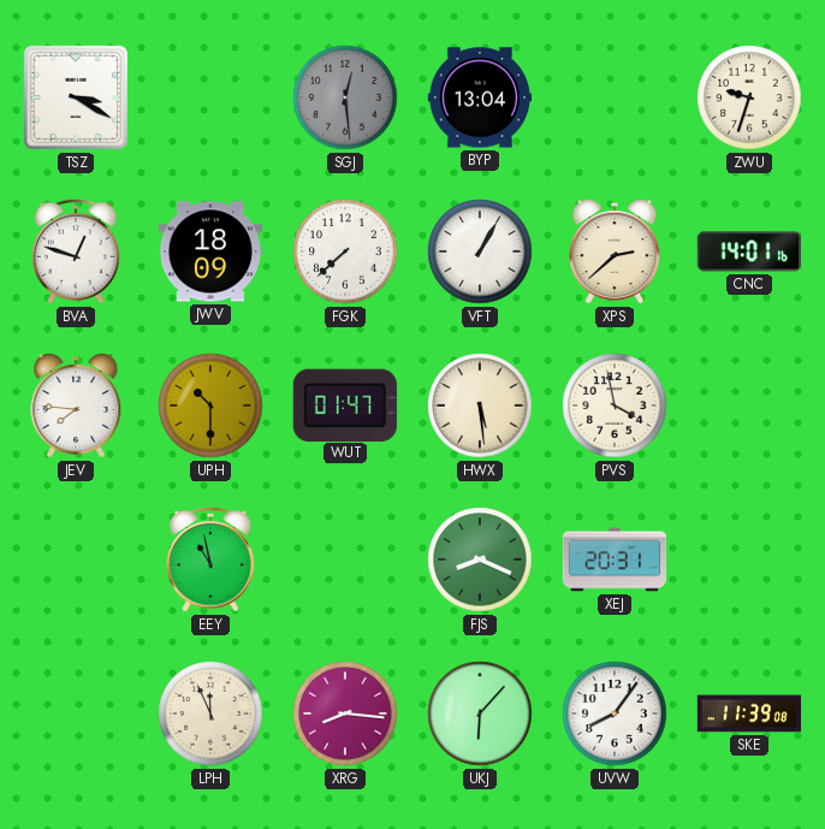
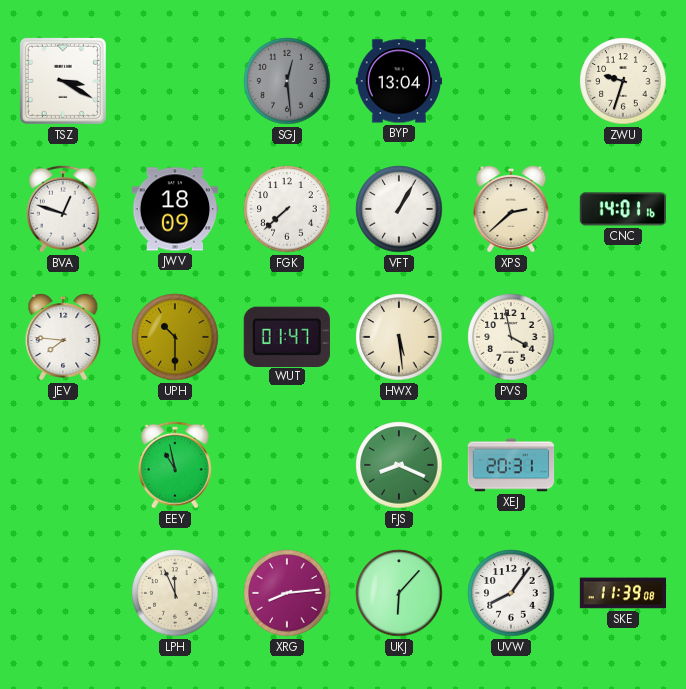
XRG: 8:16 -> 8:14 (287, 593)
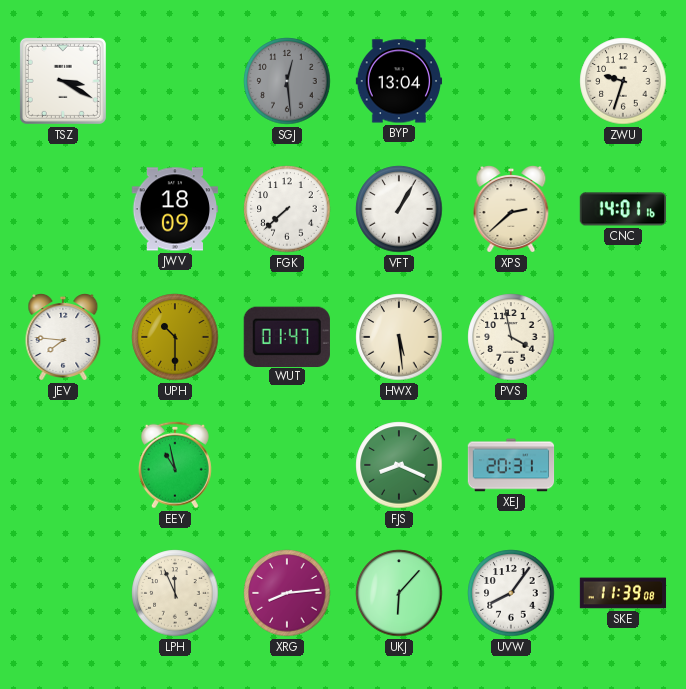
BVA: 12:48 -> none (63, 209)
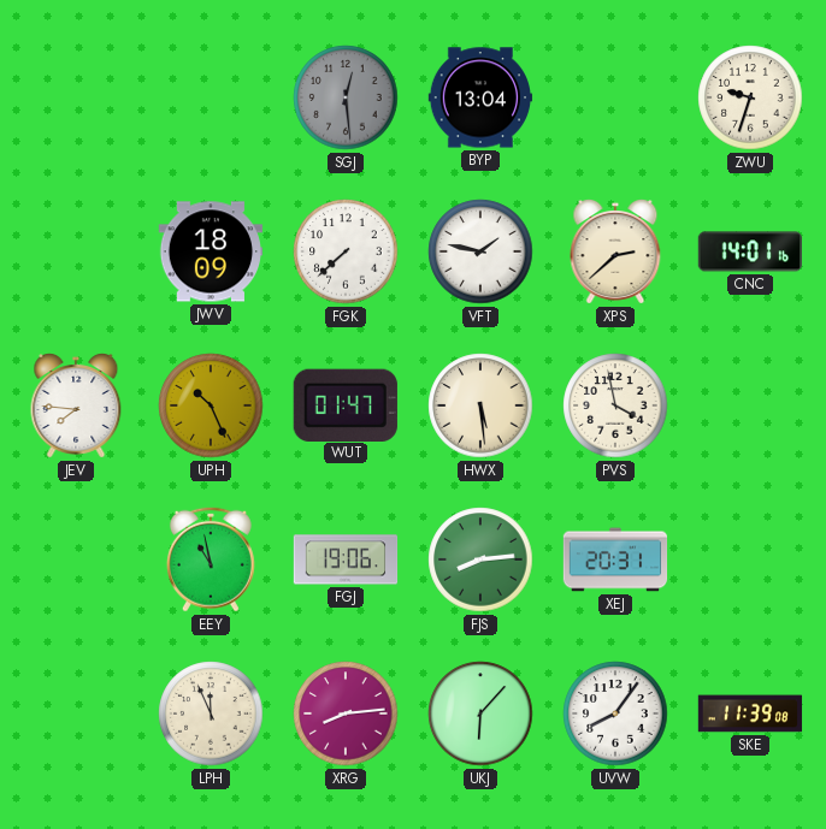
TSZ: 3:20 -> none (63, 81)
VFT: 1:05 -> 1:47 (480, 251)
UPH: 10:30 -> 10:26 (211, 405)
FGJ: none -> 19:06 (346, 559)
FJS: 8:19 -> 8:14 (480, 559)
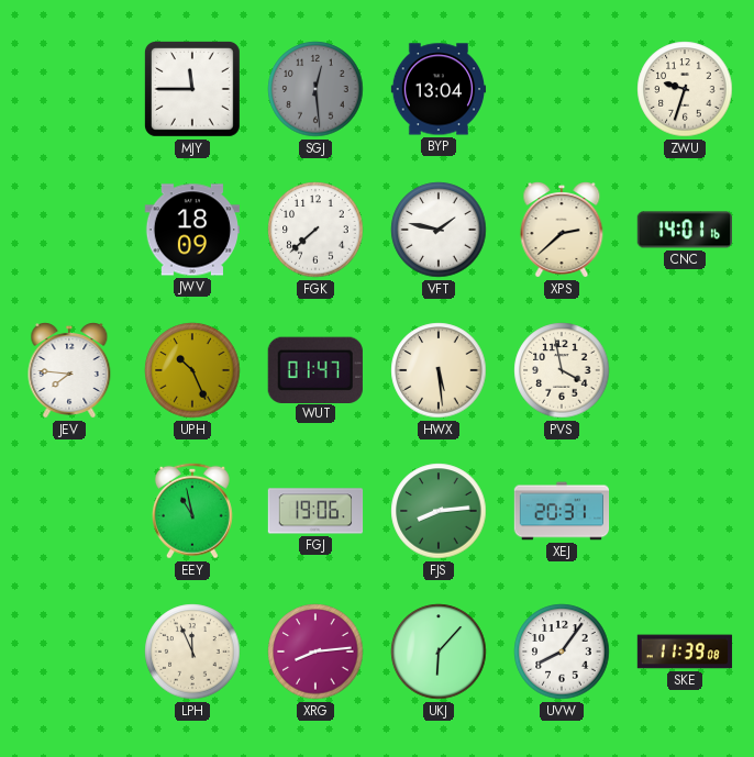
MJY: none -> 11:45 (192, 89)
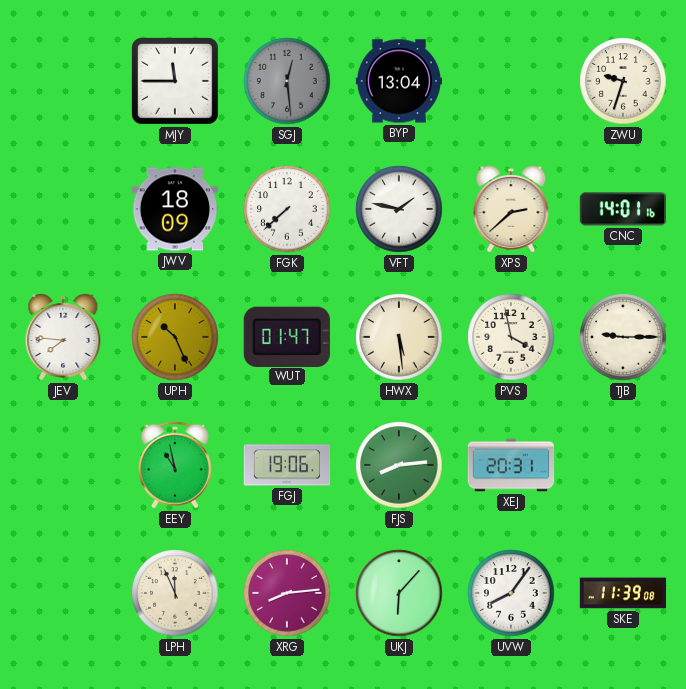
TJB: none -> 9:15 (623, 337)
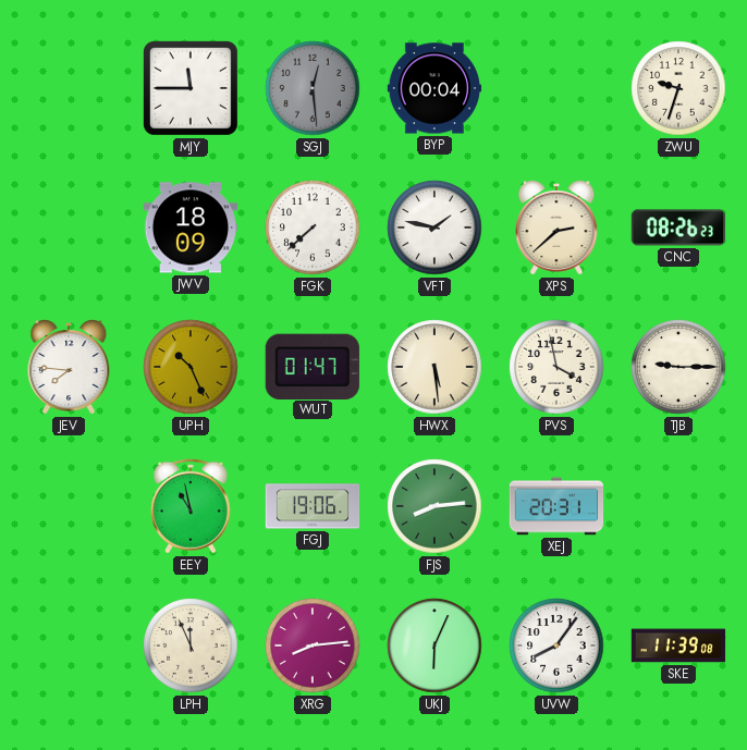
BYP: 13:04 -> 00:04 (434, 88)
CNC: 14:01 -> 08:26 (677, 228)
UKJ: 6:07 -> 6:04 (434, 646)
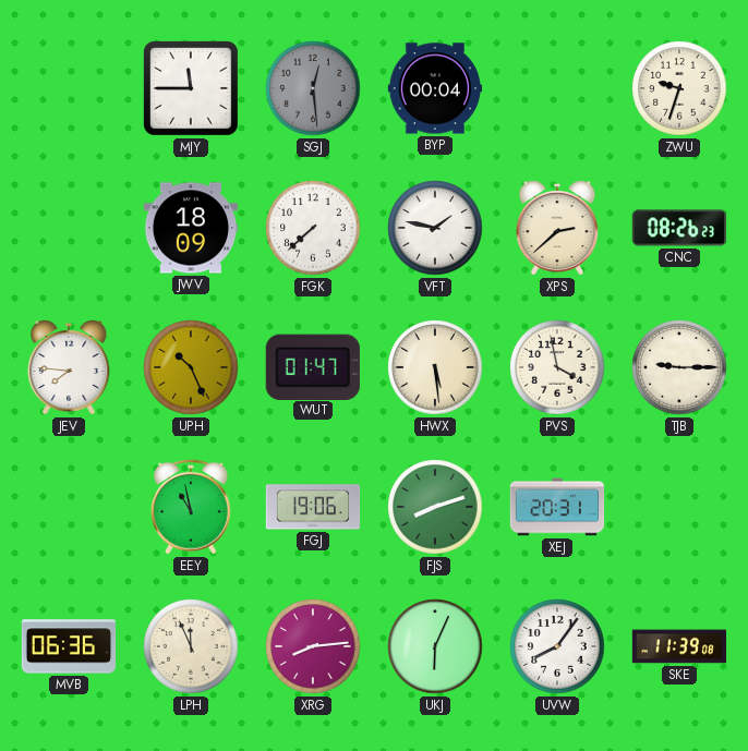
FJS: 8:14 -> 8:12 (435, 507)
MVB: none -> 06:36 (69, 646)
